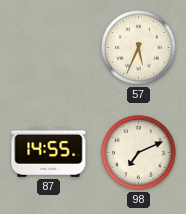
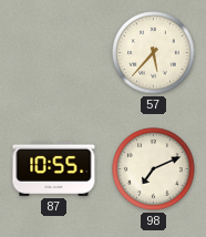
57: 5:34 -> 5:37 (154, 53)
87: 14:55 -> 10:55 (54, 168)
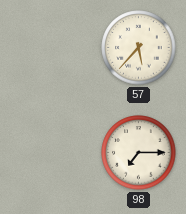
87: 10:55 -> none (54, 168)
98: 7:11 -> 7:15 (139, 153)
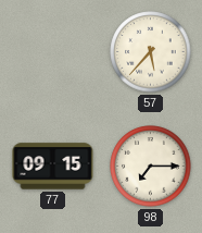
77: none -> 09:15 (53, 167)
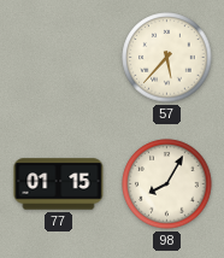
77: 09:15 -> 01:15 (59, 184)
98: 7:15 -> 8:05 (167, 184)
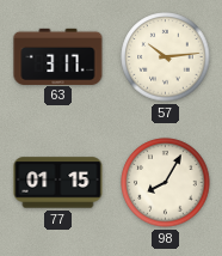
63: none -> 3:17 (58, 56)
57: 5:37 -> 10:14 (166, 57)
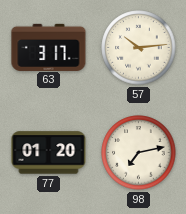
77: 01:15 -> 01:20 (49, 153)
98: 8:05 -> 7:13 (139, 153)
